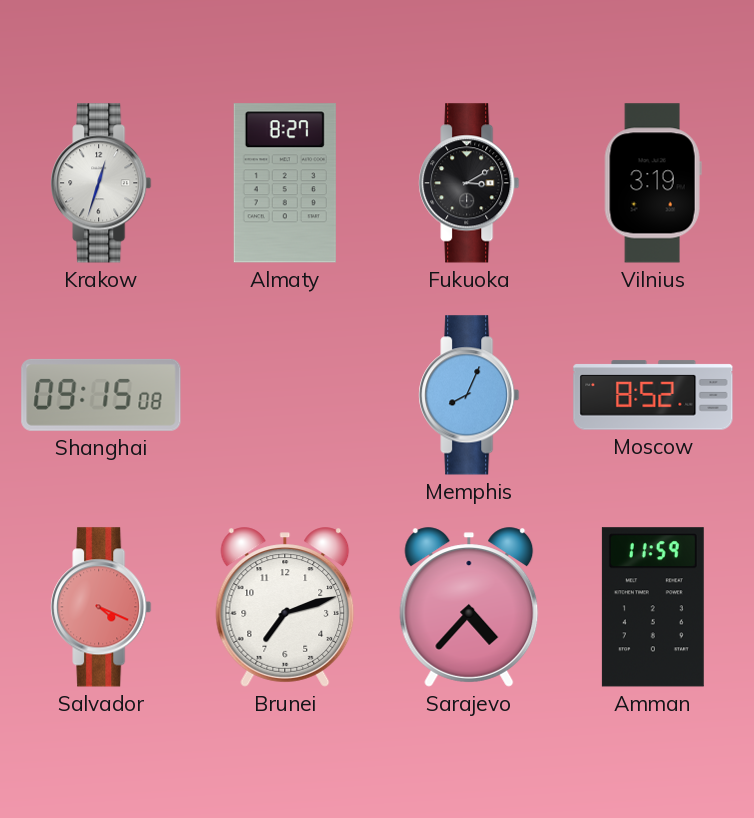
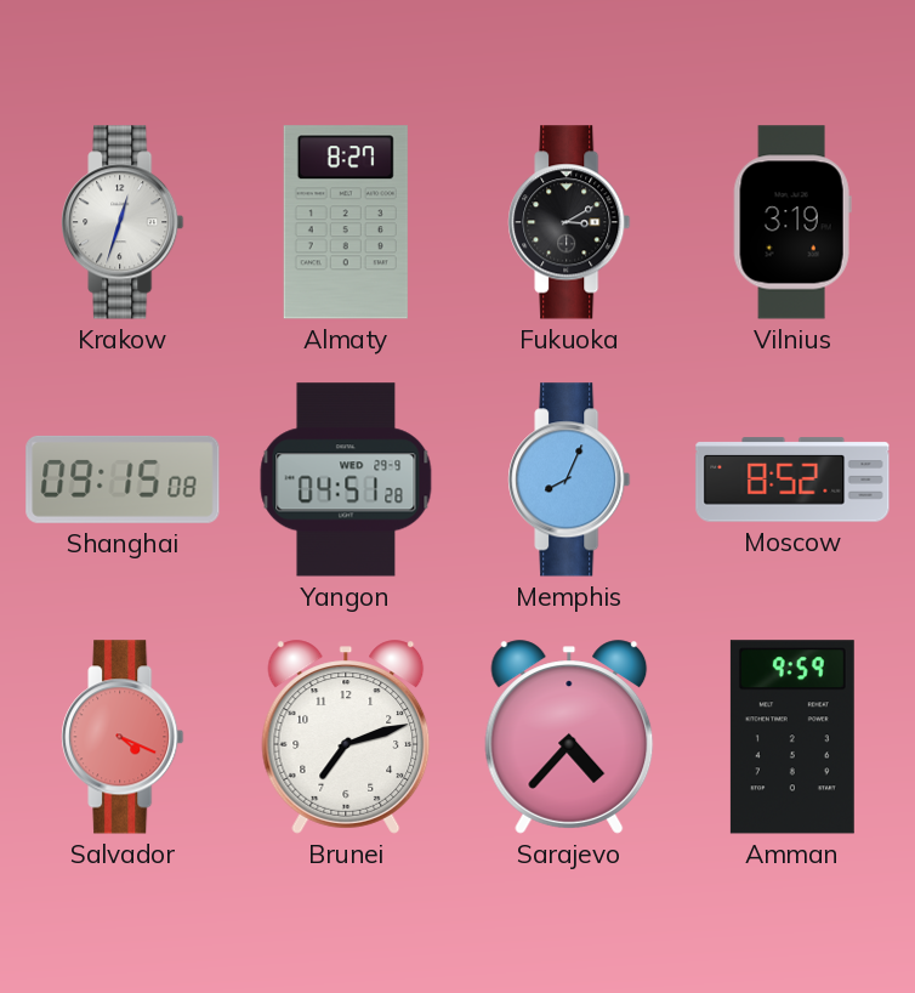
Yangon: none -> 04:51 (346, 480)
Amman: 11:59 -> 9:59 (792, 737)
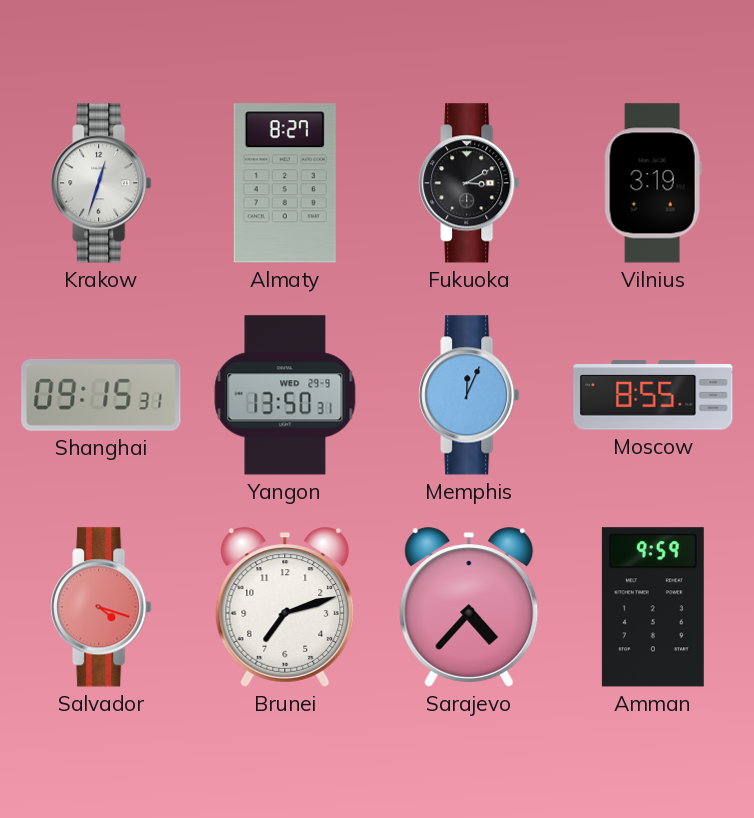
Shanghai: 09:15:08 -> 09:15:31 (101, 395)
Yangon: 04:51 -> 13:50 (285, 395)
Memphis: 8:04 -> 12:04 (469, 395)
Moscow: 8:52 -> 8:55 (653, 395)
Salvador: 4:19 -> 4:18 (101, 607)
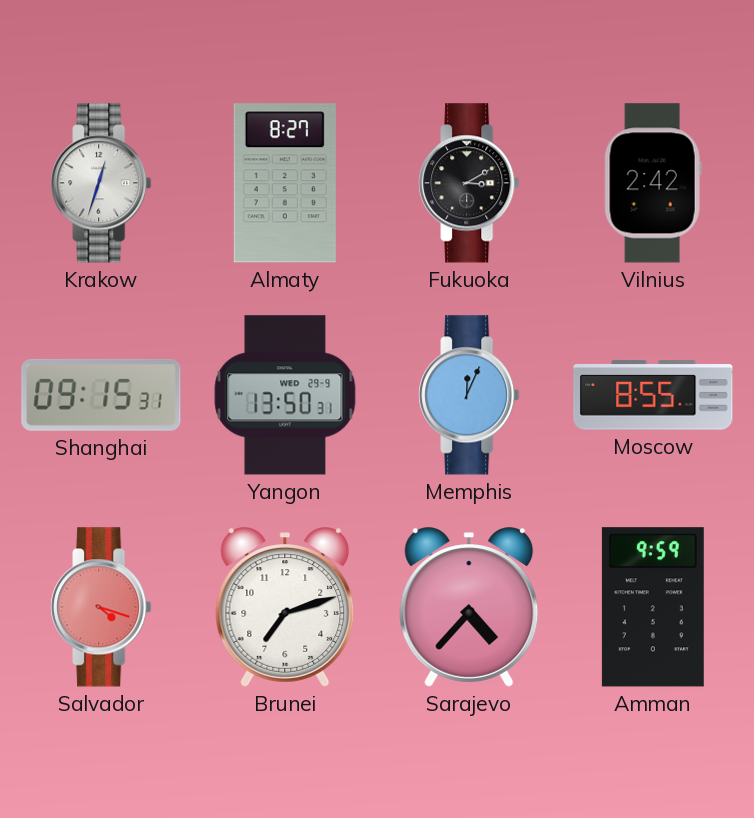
Vilnius: 3:19 -> 2:42 (653, 183)
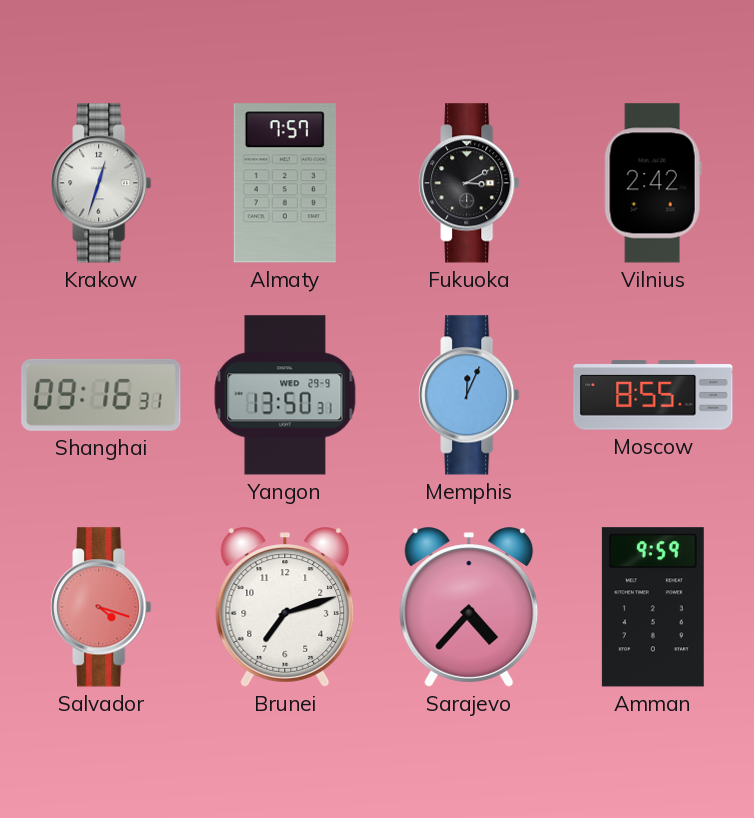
Almaty: 8:27 -> 7:57 (285, 183)
Shanghai: 09:15 -> 09:16 (101, 395)
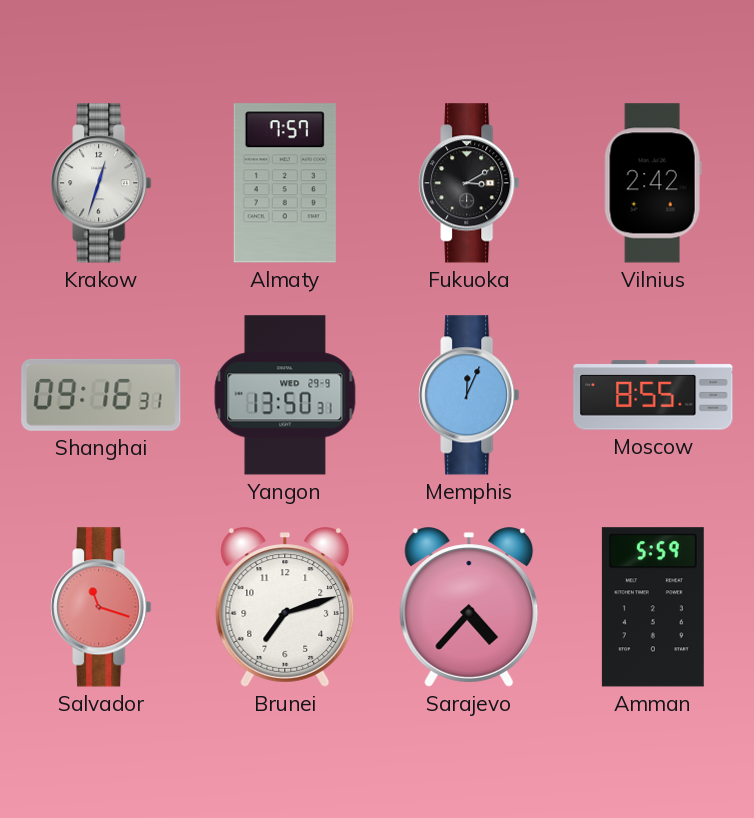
Salvador: 4:18 -> 11:18 (101, 607)
Amman: 9:59 -> 5:59 (653, 607)
